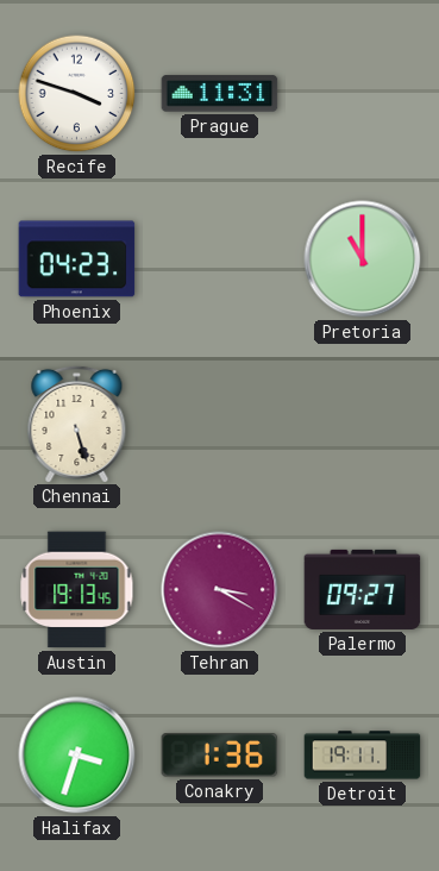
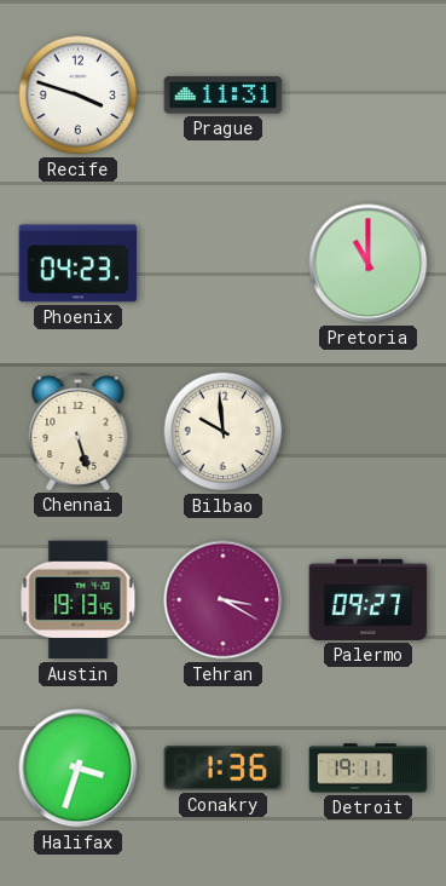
Bilbao: none -> 9:59 (224, 432)
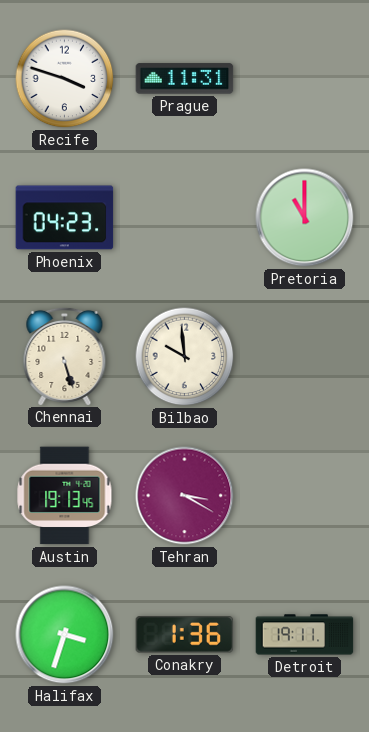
Palermo: 09:27 -> none (369, 599)
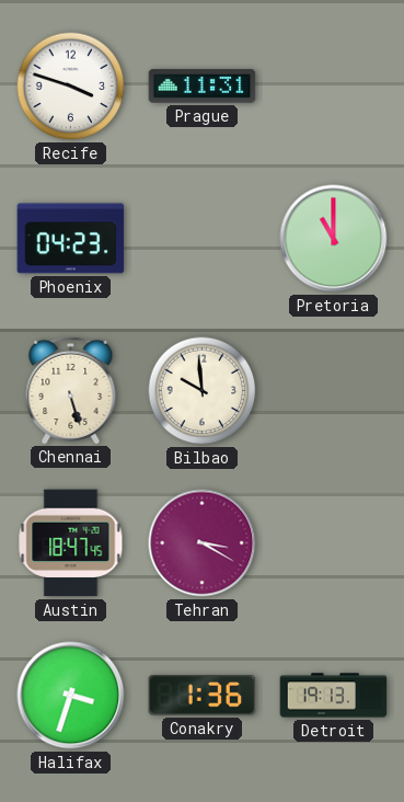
Austin: 19:13 -> 18:47 (71, 543)
Detroit: 19:11 -> 19:13 (334, 696)
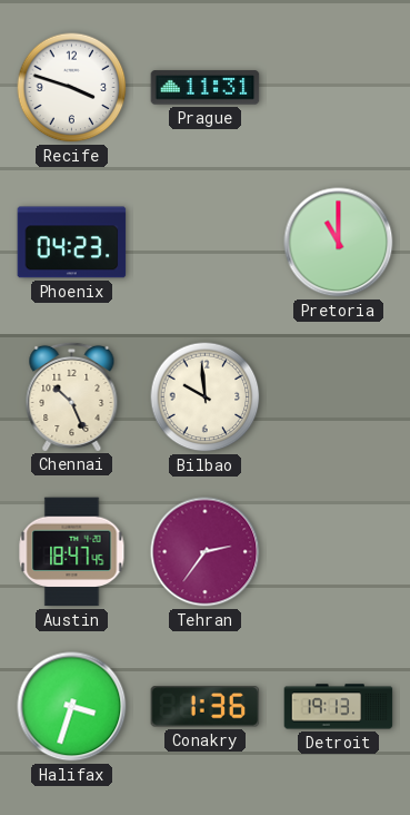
Chennai: 5:27 -> 10:26 (72, 396)
Tehran: 3:20 -> 2:36 (206, 552)
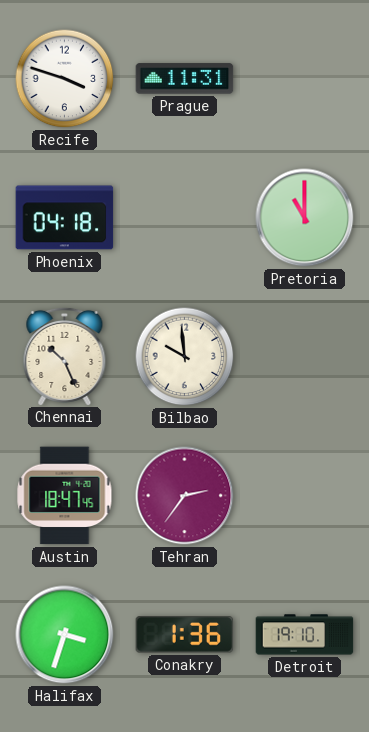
Phoenix: 04:23 -> 04:18 (65, 218)
Detroit: 19:13 -> 19:10 (305, 635)
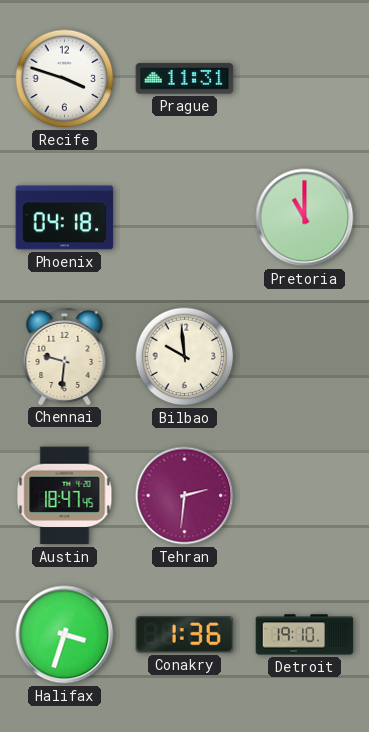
Chennai: 10:26 -> 9:31 (65, 356)
Tehran: 2:36 -> 2:31 (185, 496)
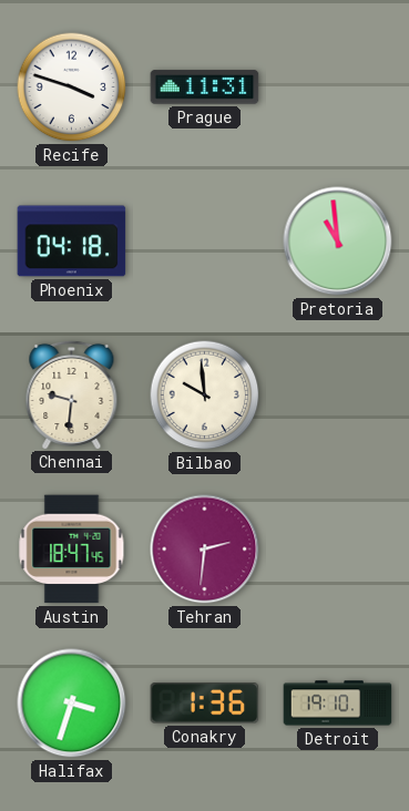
Pretoria: 11:00 -> 10:59 (338, 242)
